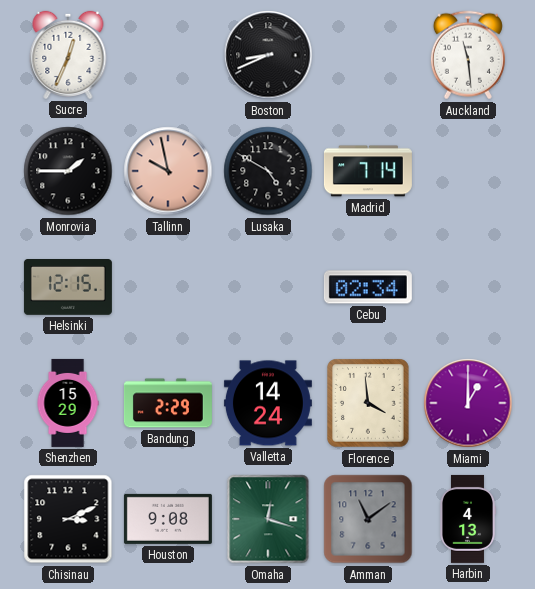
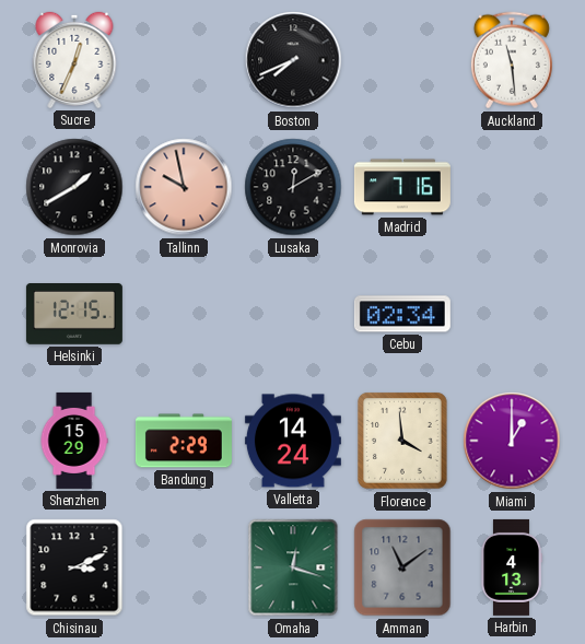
Boston: 8:41 -> 7:41 (293, 60)
Monrovia: 1:45 -> 1:40 (74, 187)
Lusaka: 4:50 -> 12:10 (293, 187)
Madrid: 7:14 -> 7:16 (402, 187)
Houston: 9:08 -> none (168, 519)
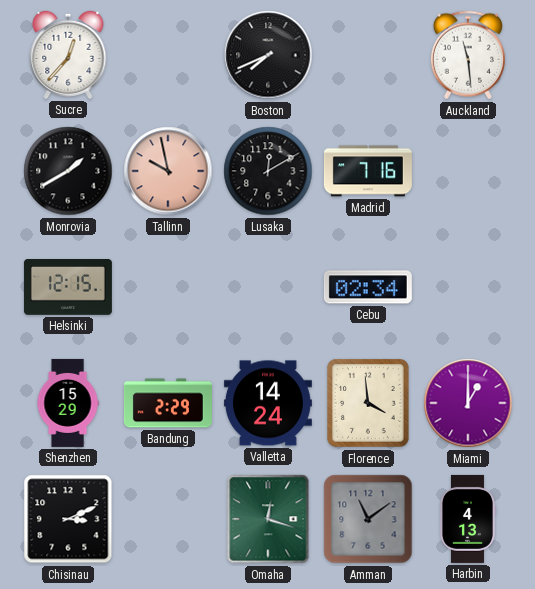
Sucre: 12:34 -> 12:37 (68, 55)
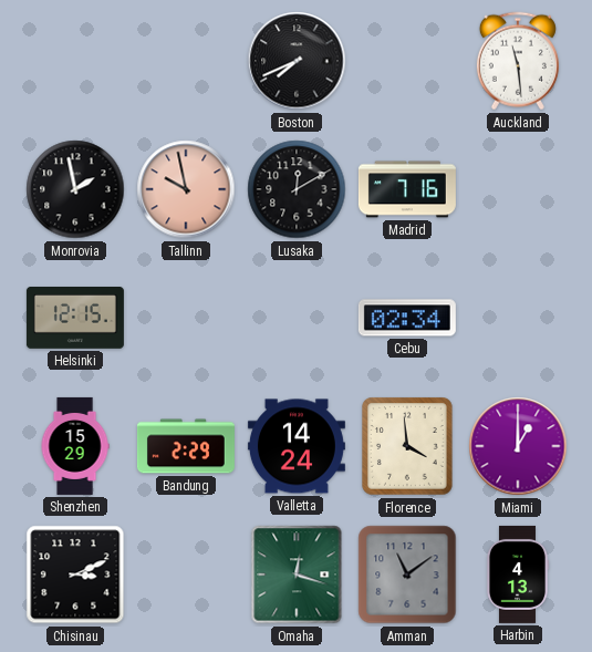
Sucre: 12:37 -> none (68, 55)
Monrovia: 1:40 -> 1:58 (75, 189)
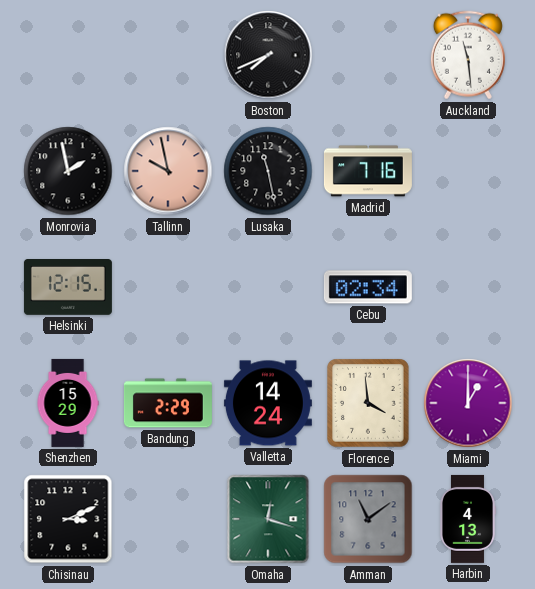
Lusaka: 12:10 -> 11:28 (268, 171)
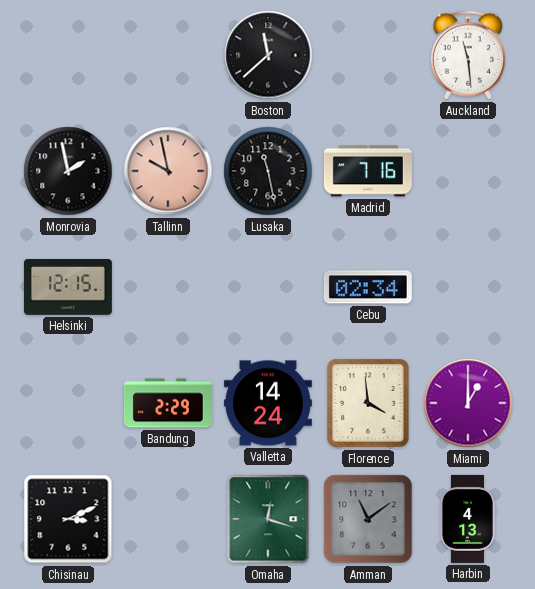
Boston: 7:41 -> 11:38 (268, 55)
Shenzhen: 15:29 -> none (68, 403)
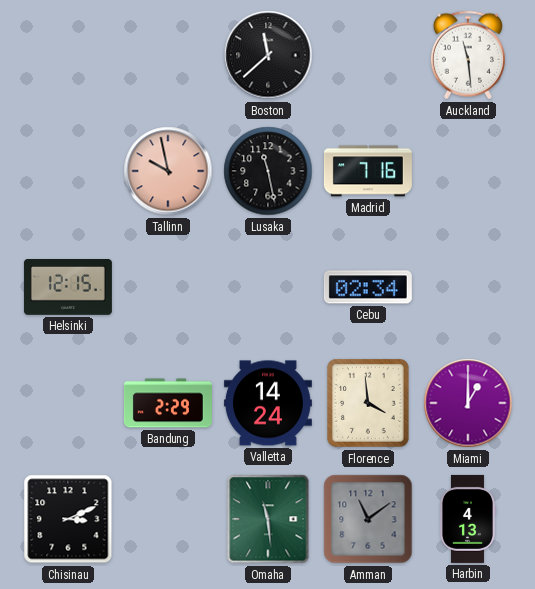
Monrovia: 1:58 -> none (68, 171)
Omaha: 12:18 -> 11:29 (268, 519)
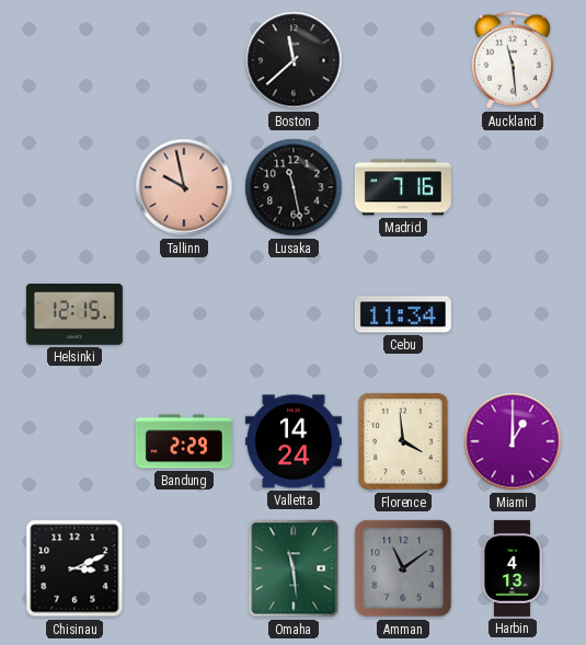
Cebu: 02:34 -> 11:34 (403, 314)
